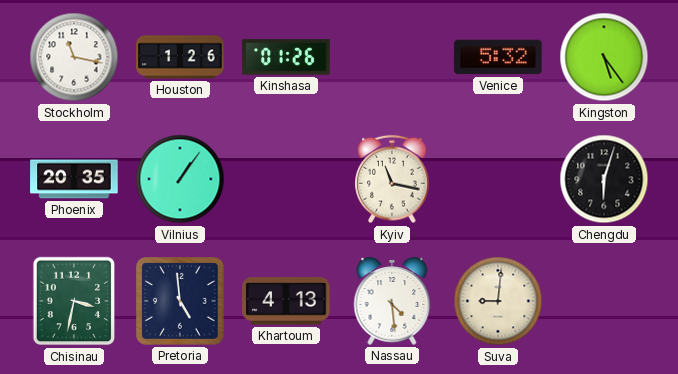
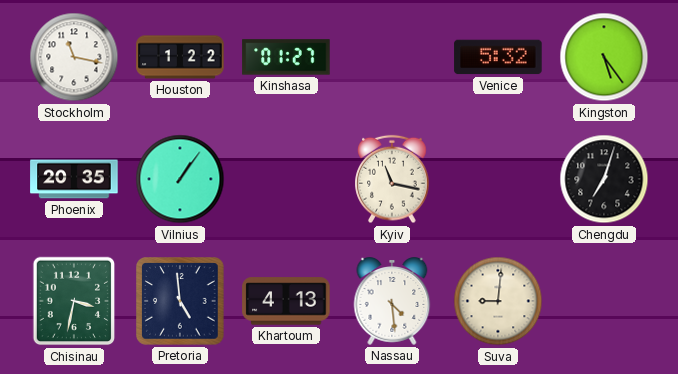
Houston: 1:26 -> 1:22 (180, 57)
Kinshasa: 01:26 -> 01:27 (286, 57)
Chengdu: 6:03 -> 7:03 (604, 179)
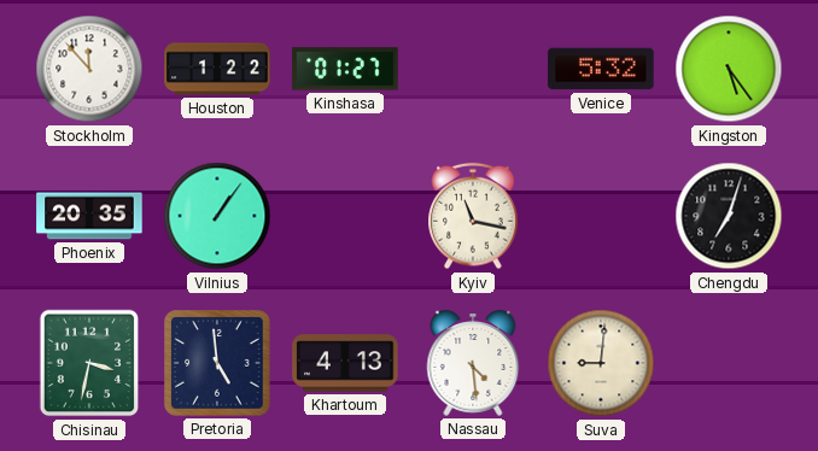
Stockholm: 11:17 -> 11:53 (89, 69)
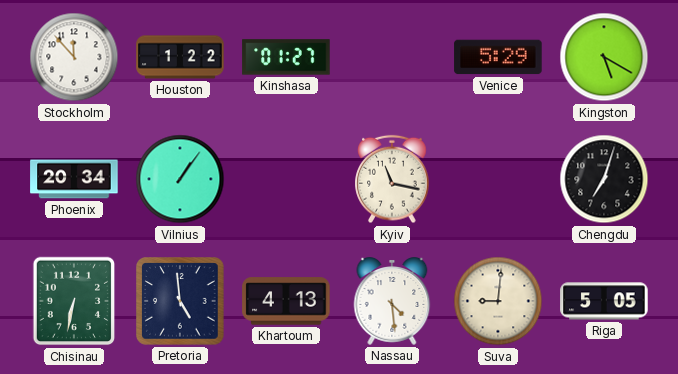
Venice: 5:32 -> 5:29 (498, 57)
Kingston: 5:24 -> 5:20 (604, 57)
Phoenix: 20:35 -> 20:34 (74, 179)
Chisinau: 3:32 -> 6:32 (74, 301)
Riga: none -> 5:05 (604, 301)
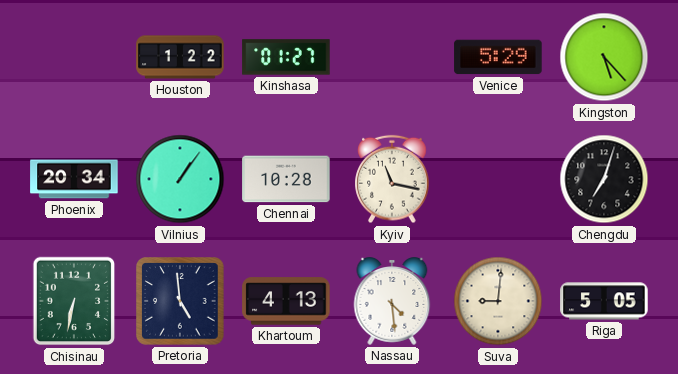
Stockholm: 11:53 -> none (74, 57)
Kingston: 5:20 -> 5:23 (604, 57)
Chennai: none -> 10:28 (286, 179)
